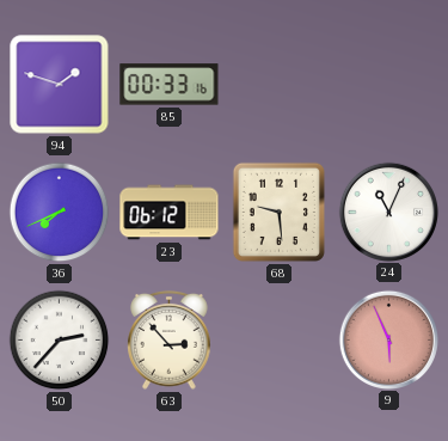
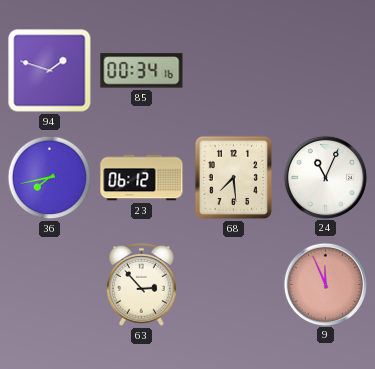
85: 00:33 -> 00:34 (142, 71)
36: 7:41 -> 7:43 (50, 178)
68: 9:29 -> 7:29 (233, 177)
50: 2:37 -> none (60, 341)
9: 5:56 -> 11:56 (325, 284)
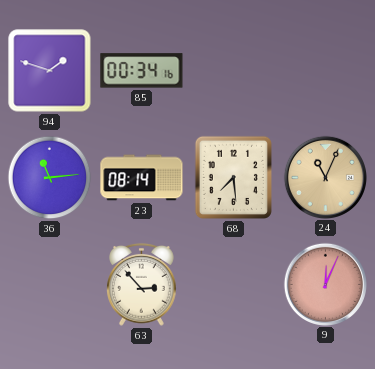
36: 7:43 -> 11:14 (50, 178)
23: 06:12 -> 08:14 (142, 178)
24 dial: white -> champagne (325, 177)
9: 11:56 -> 12:04 (325, 284)
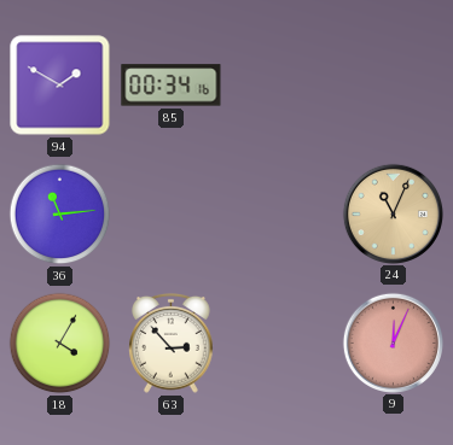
94: 1:48 -> 1:50 (60, 86)
23: 08:14 -> none (142, 178)
68: 7:29 -> none (233, 177)
18: none -> 4:05 (60, 344)
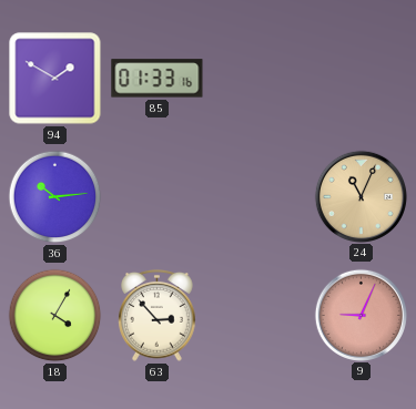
85: 00:34 -> 01:33 (158, 79)
36: 11:14 -> 10:14 (55, 197)
9: 12:04 -> 9:04 (361, 315)
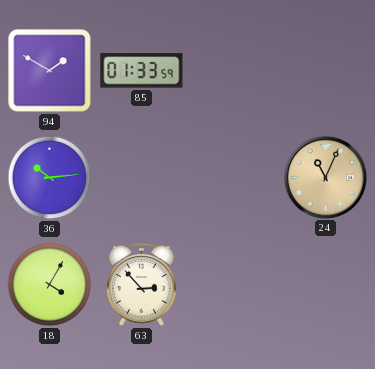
85: 01:33:16 -> 01:33:59 (142, 71)
9: 9:04 -> none (361, 315)
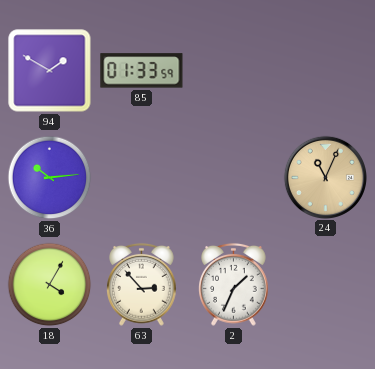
2: none -> 1:34 (234, 284)
